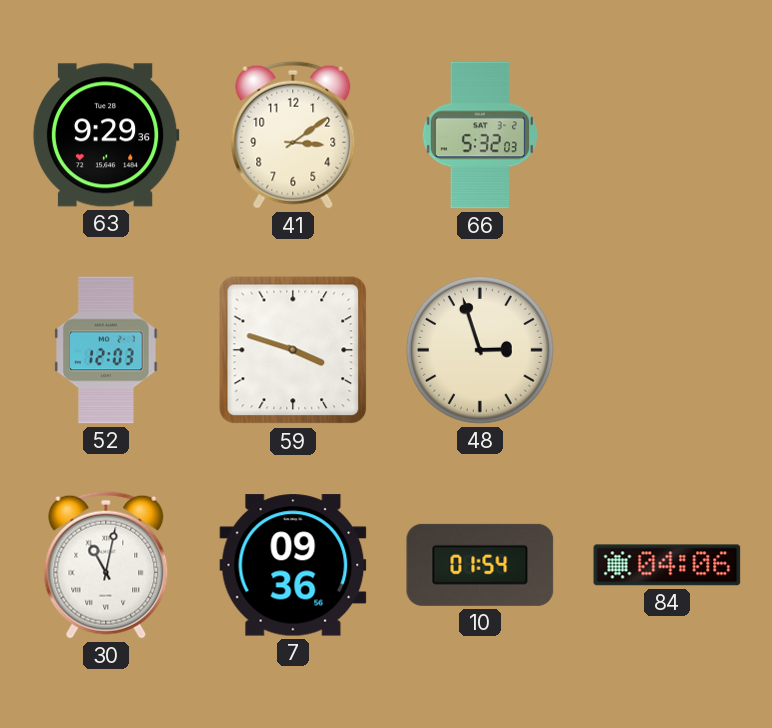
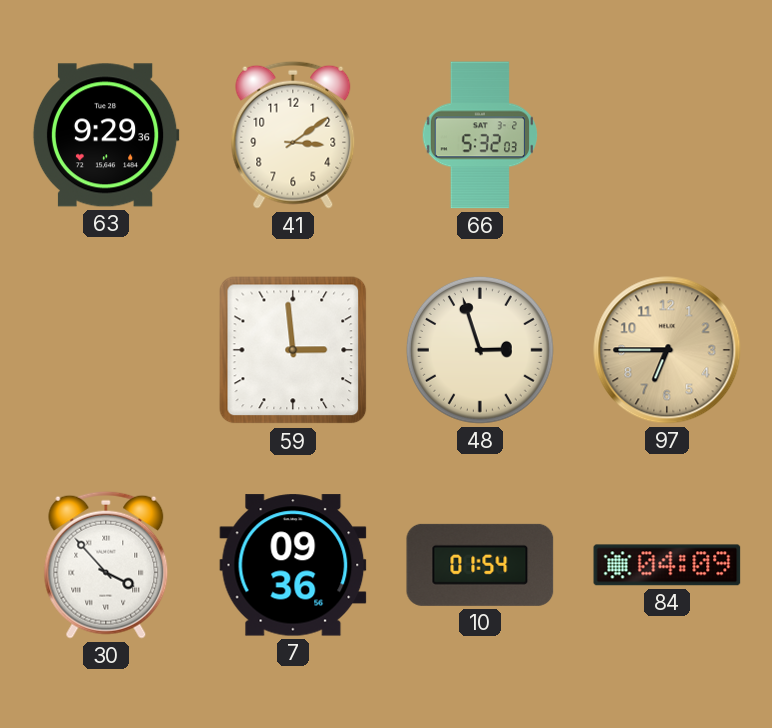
52: 12:03 -> none (106, 350)
59: 3:48 -> 2:59 (293, 350)
97: none -> 6:45 (667, 350)
30: 11:02 -> 3:53 (106, 565)
84: 04:06 -> 04:09 (667, 565)
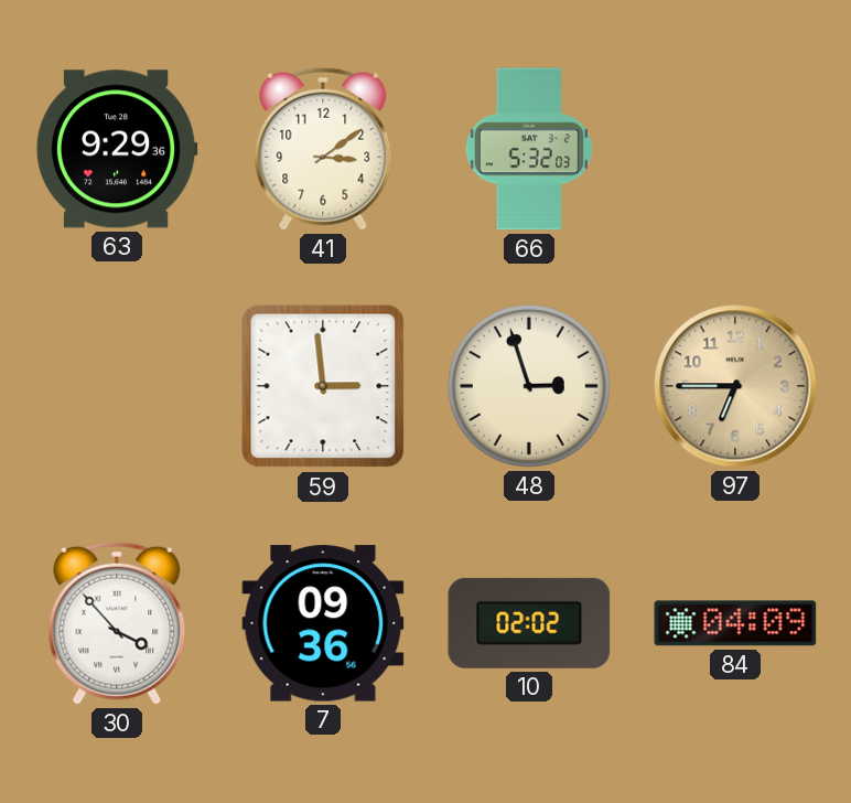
10: 01:54 -> 02:02 (529, 623)
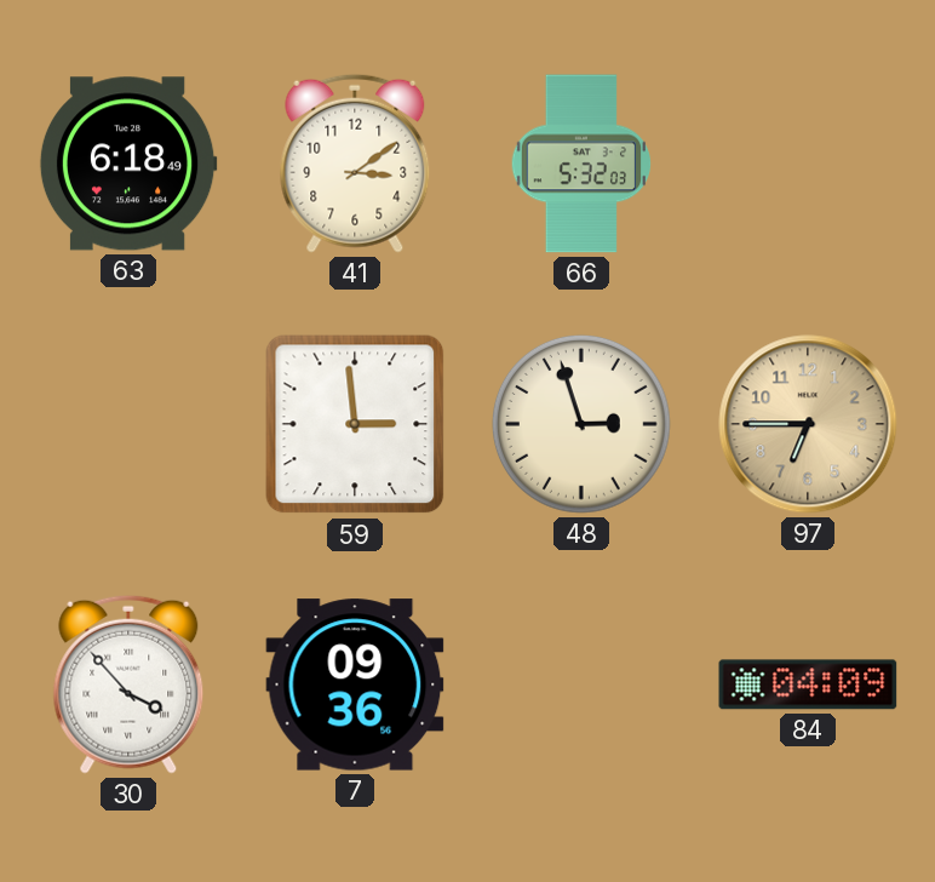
63: 9:29 -> 6:18 (128, 164)
10: 02:02 -> none (529, 623)
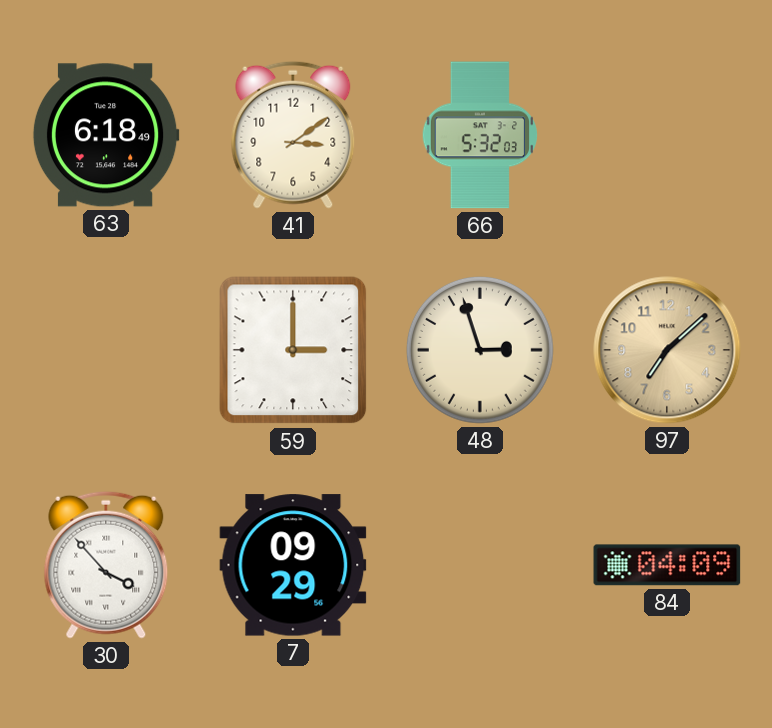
59: 2:59 -> 3:00 (293, 350)
97: 6:45 -> 7:08 (667, 350)
7: 09:36 -> 09:29 (293, 565)
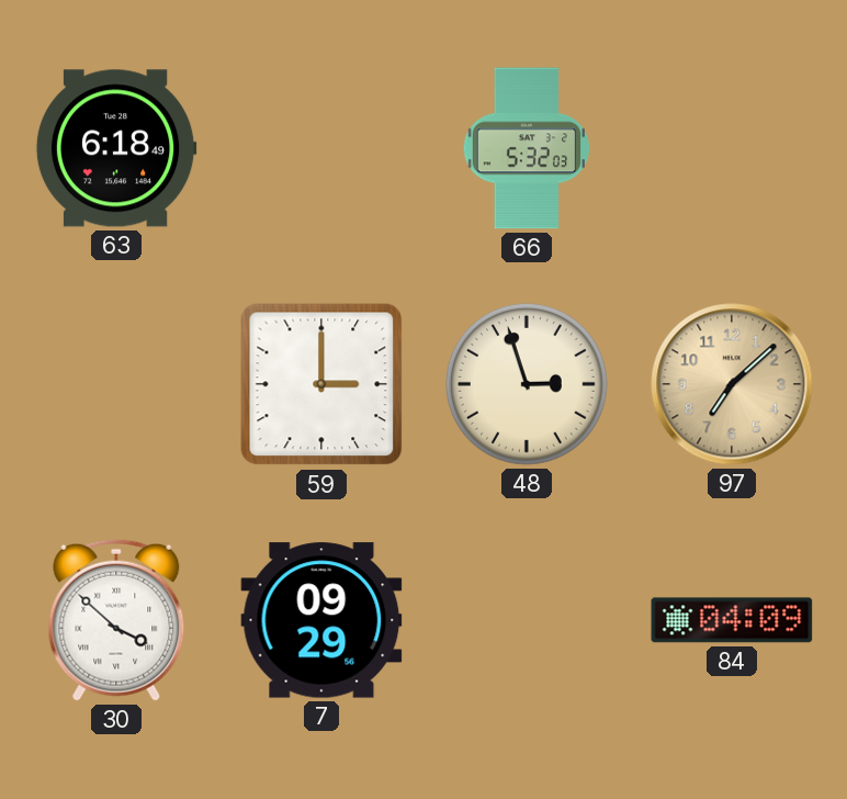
41: 3:09 -> none (293, 135)
30: 3:53 -> 3:52 (116, 620)
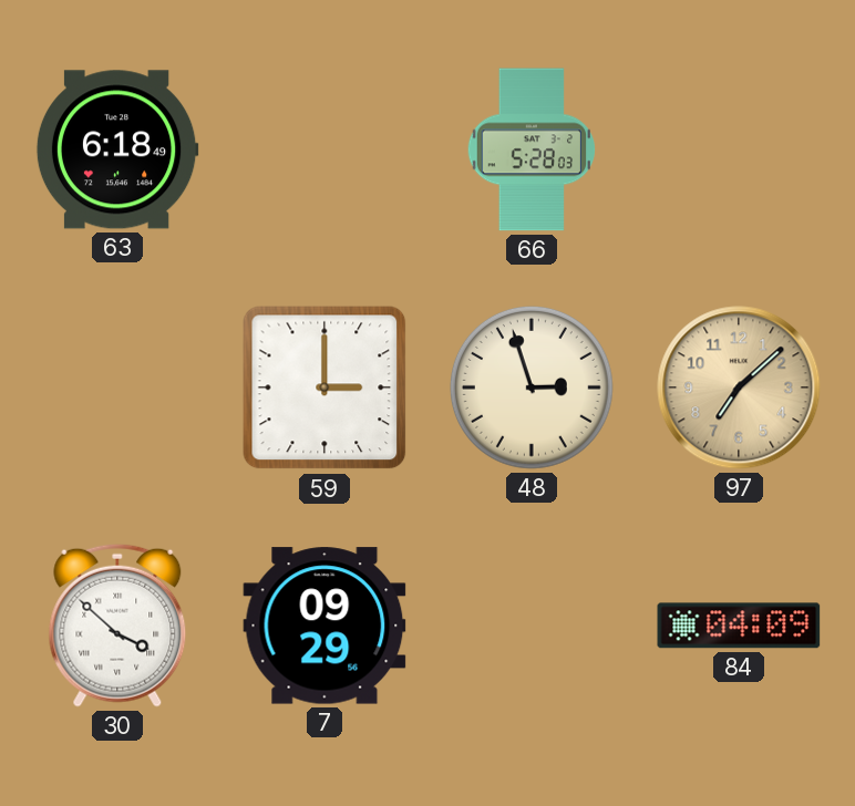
66: 5:32 -> 5:28 (532, 149)
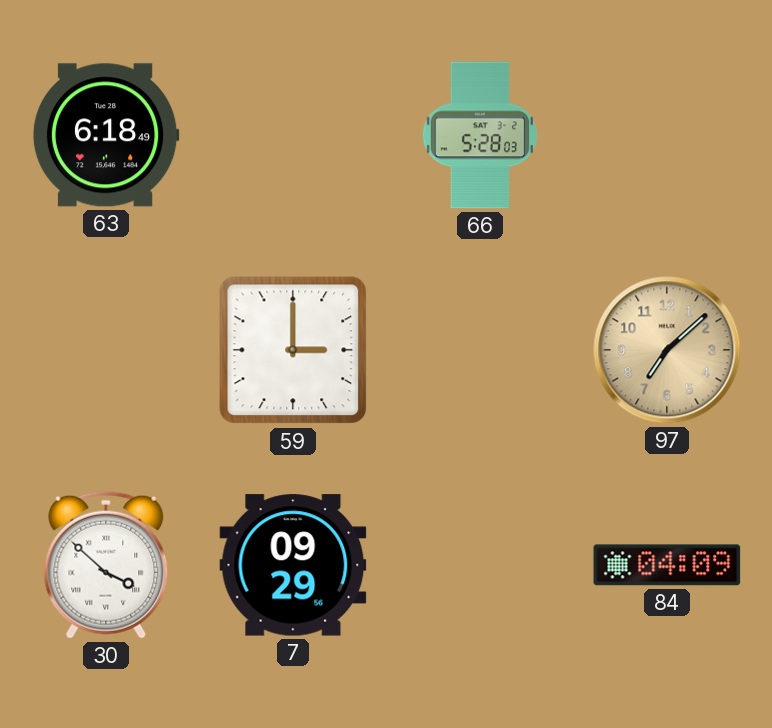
48: 2:57 -> none (532, 387)
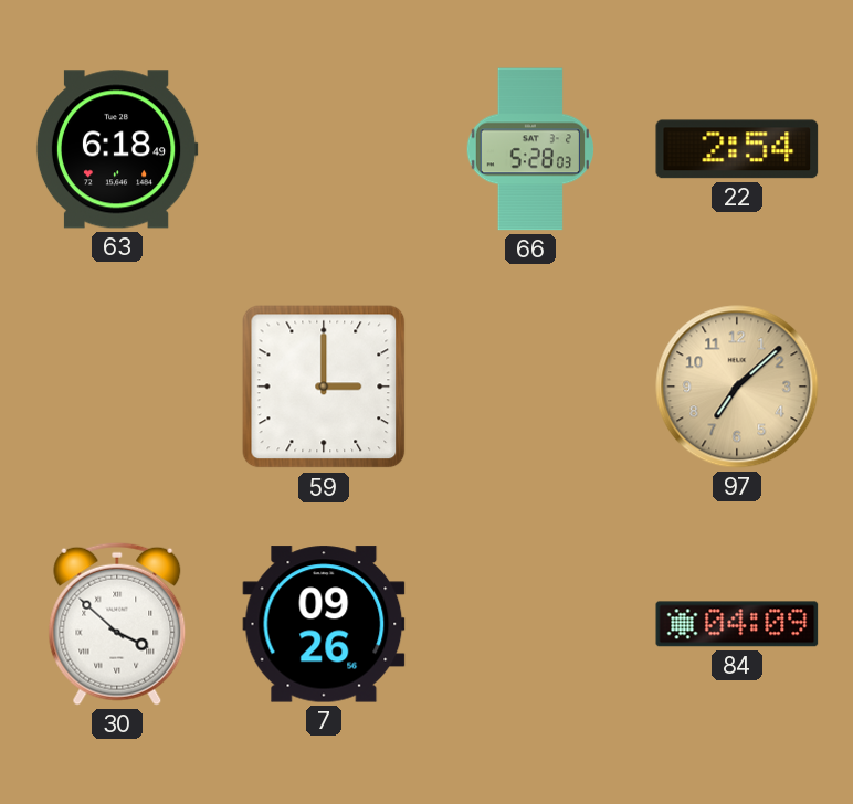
22: none -> 2:54 (737, 149)
7: 09:29 -> 09:26 (324, 624)
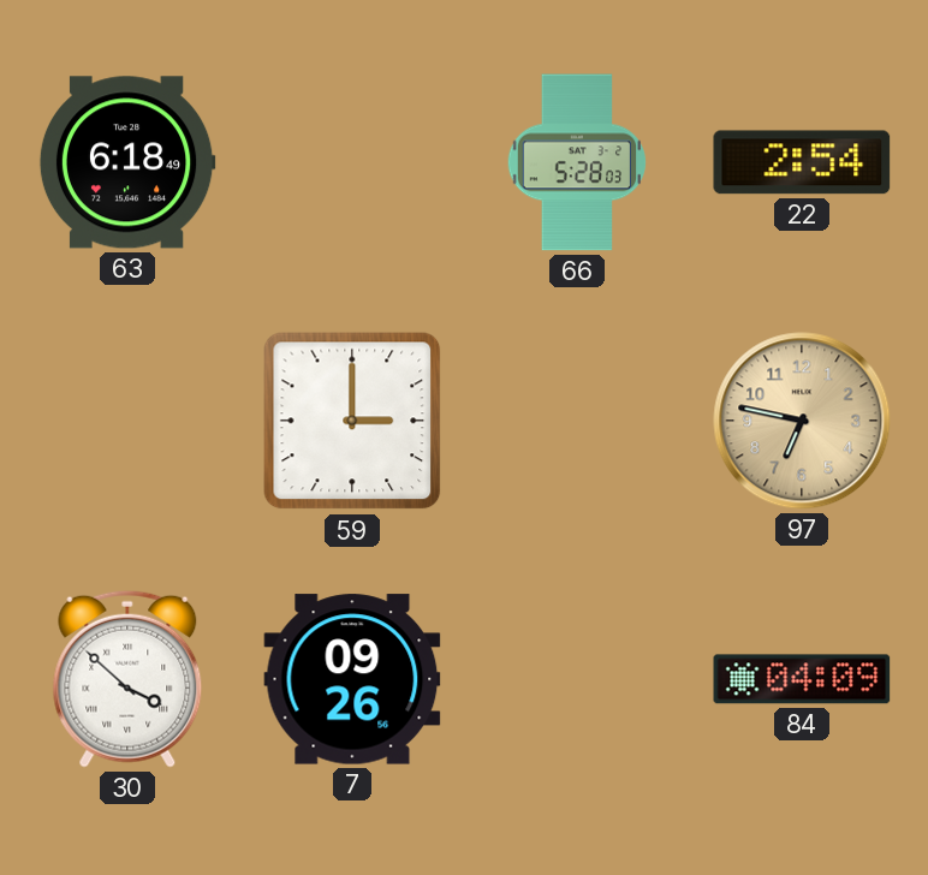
97: 7:08 -> 6:47 (802, 421)
